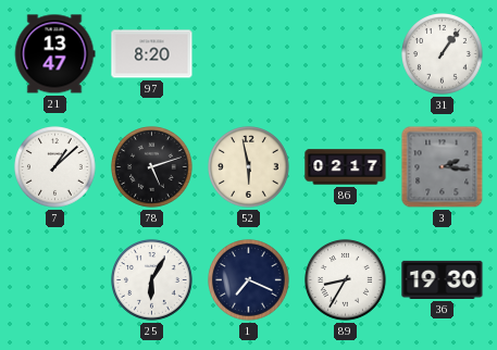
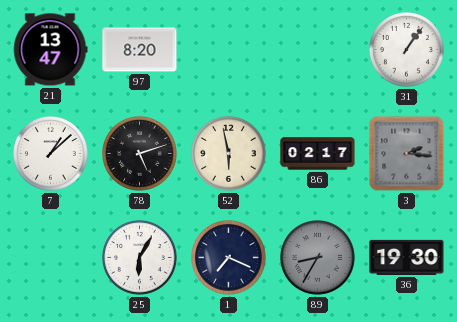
89 dial: white -> grey (318, 258)
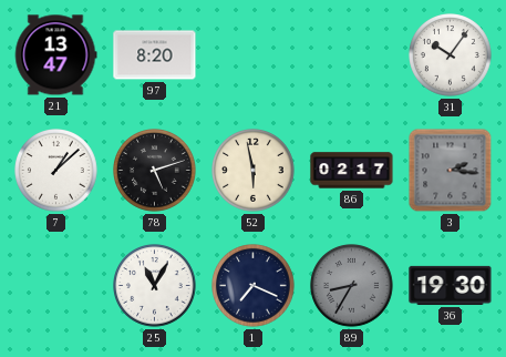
31: 1:06 -> 10:06 (451, 55)
25: 6:05 -> 11:05 (155, 286)
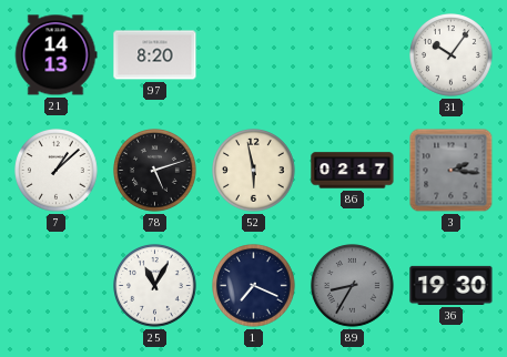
21: 13:47 -> 14:13 (55, 55)
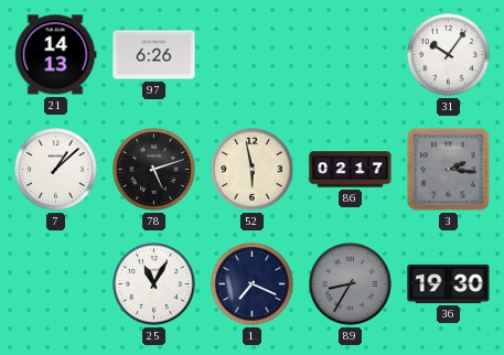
97: 8:20 -> 6:26 (154, 55)
